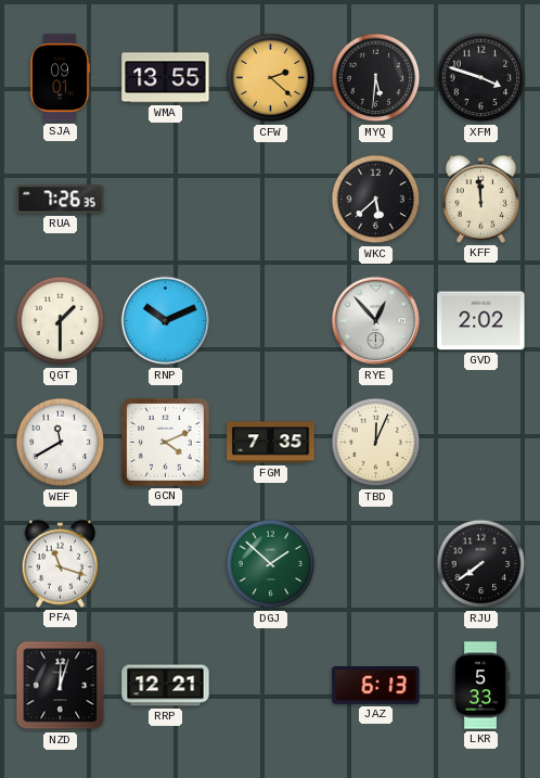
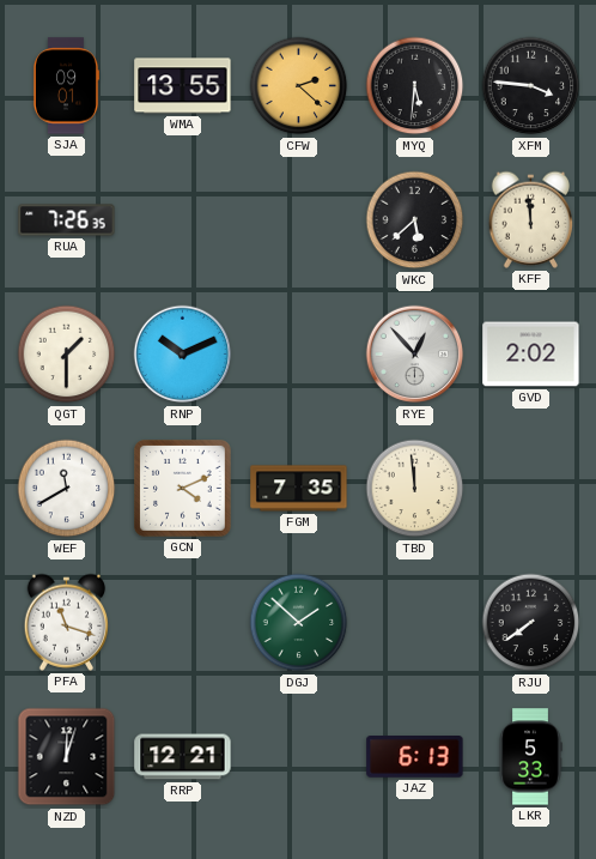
XFM: 3:48 -> 3:46 (531, 86)
TBD: 12:04 -> 11:59 (415, 489)
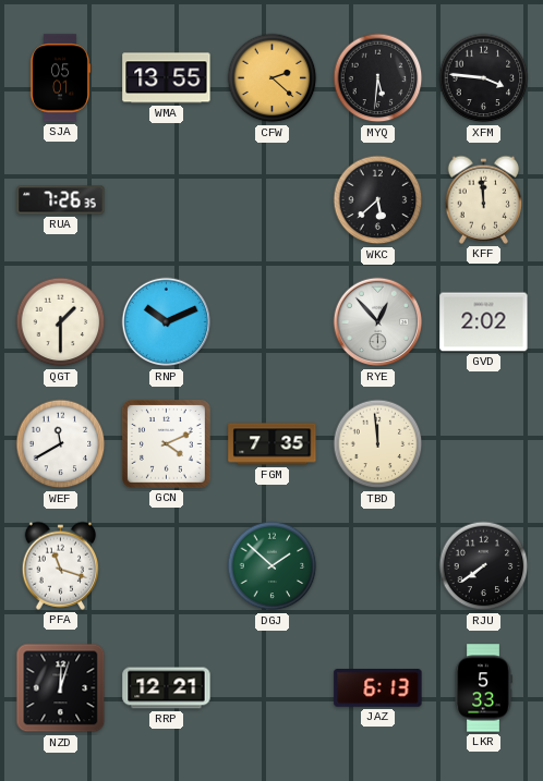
SJA: 09:01 -> 05:01 (60, 78)
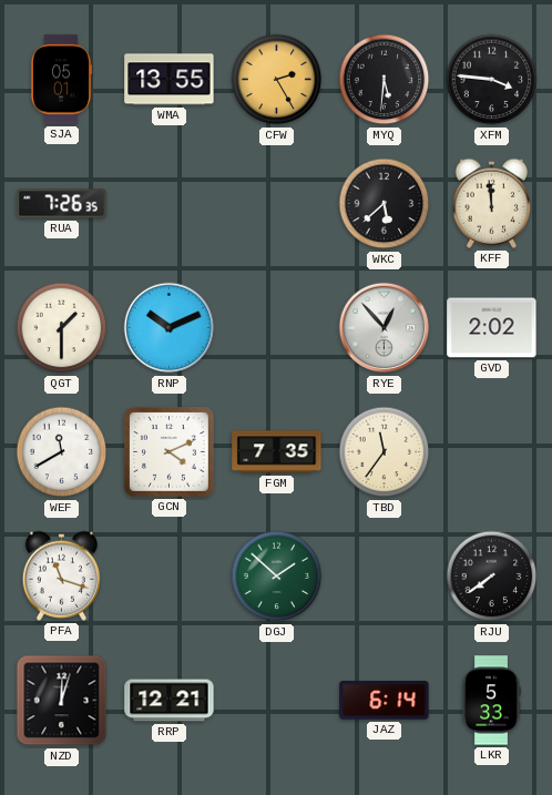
CFW: 2:22 -> 2:25 (277, 80)
TBD: 11:59 -> 11:36 (385, 452)
JAZ: 6:13 -> 6:14 (385, 701)
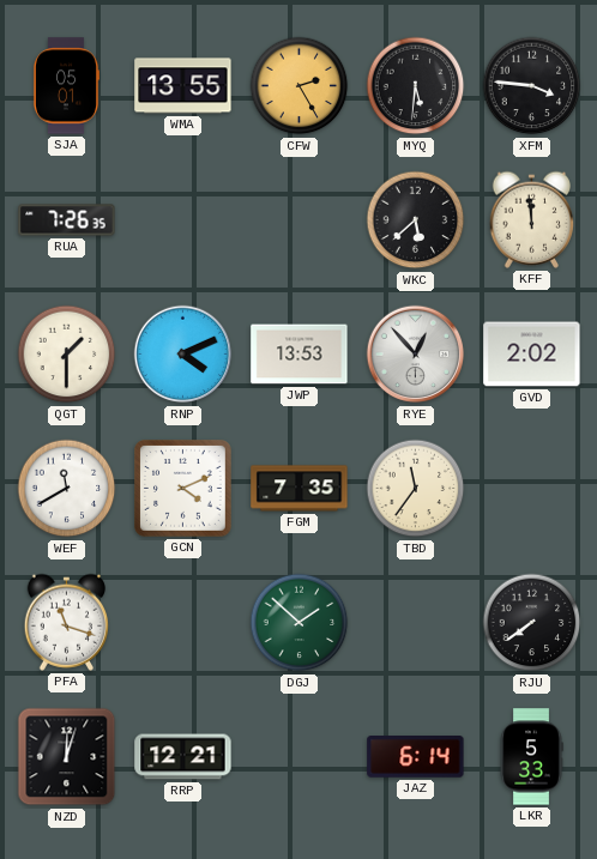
RNP: 10:11 -> 4:11 (183, 355)
JWP: none -> 13:53 (300, 355)
